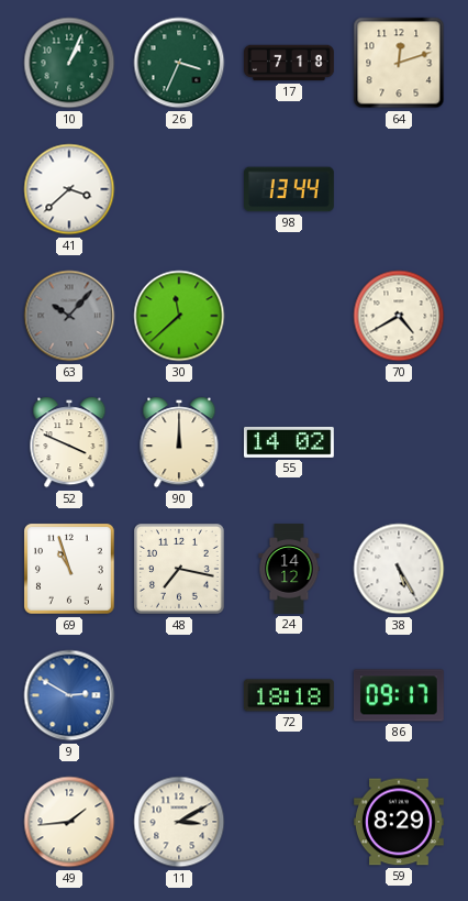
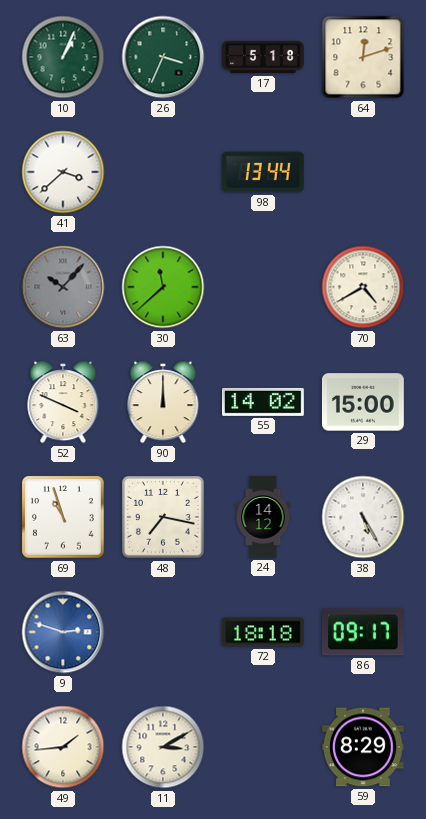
17: 7:18 -> 5:18 (264, 57)
29: none -> 15:00 (363, 402)
9: 2:50 -> 2:48 (63, 632)
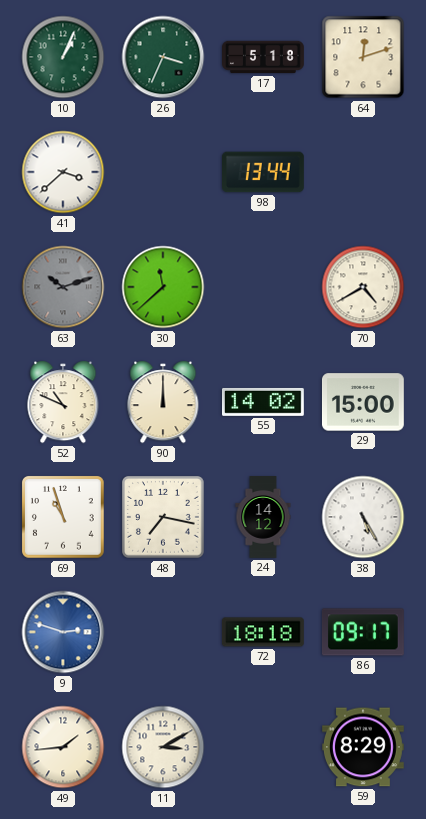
63: 10:07 -> 10:12 (63, 287)
52: 3:49 -> 10:49 (63, 402)
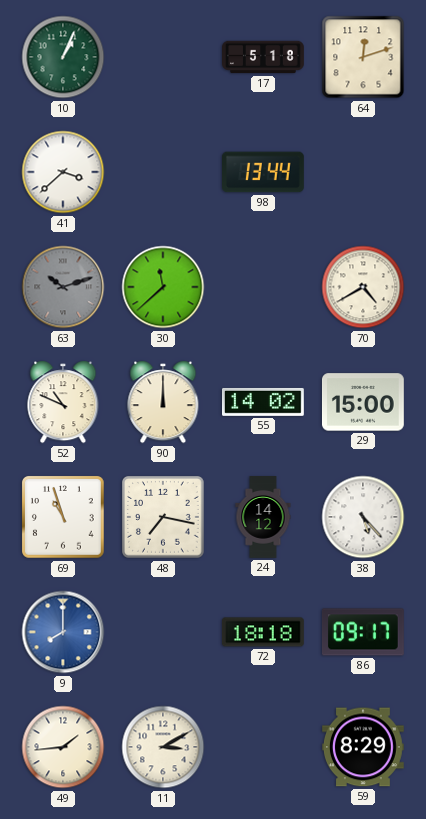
26: 3:34 -> none (163, 57)
38: 5:25 -> 5:23 (363, 517)
9: 2:48 -> 8:00 (63, 632)
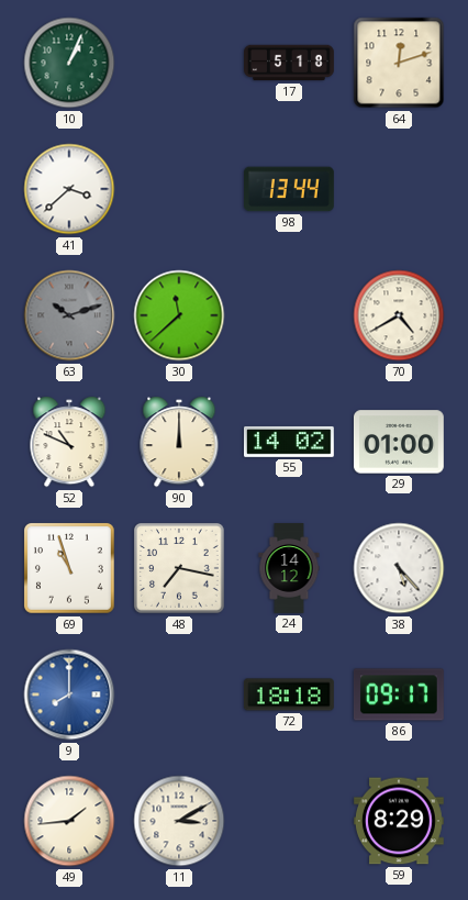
29: 15:00 -> 01:00 (399, 442)
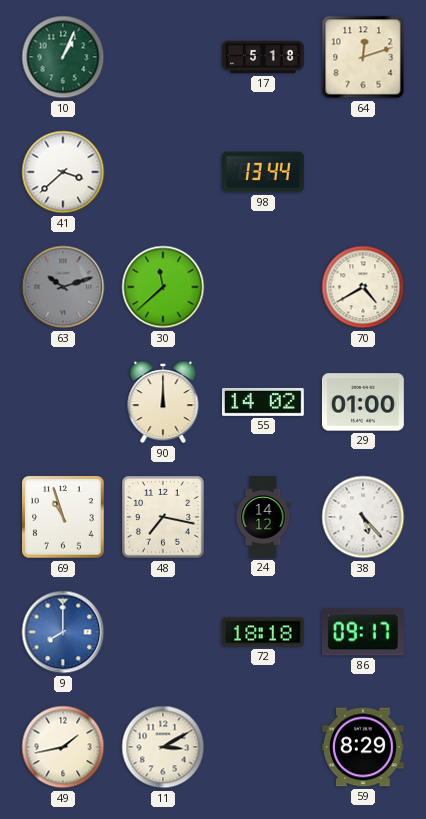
52: 10:49 -> none (69, 442)
49: 1:44 -> 1:43 (63, 747)
